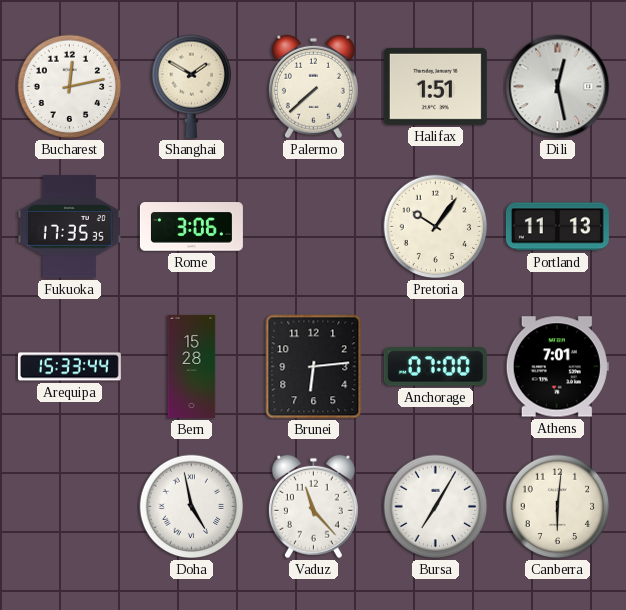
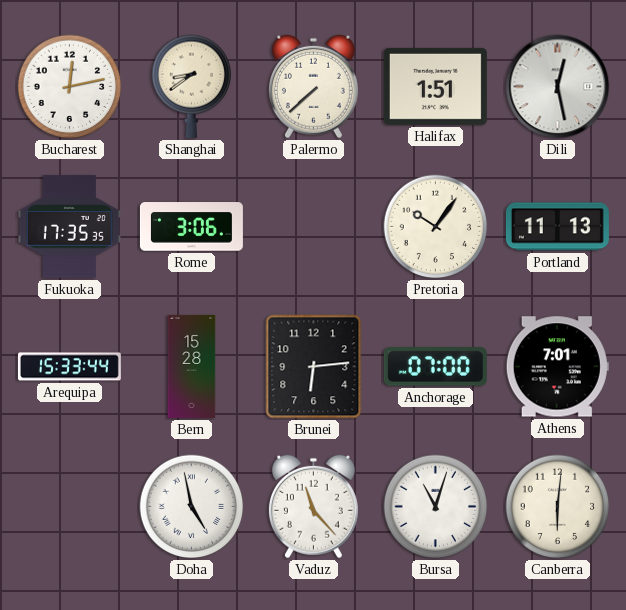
Shanghai: 1:50 -> 8:39 (192, 86)
Bursa: 7:05 -> 11:03 (436, 507)
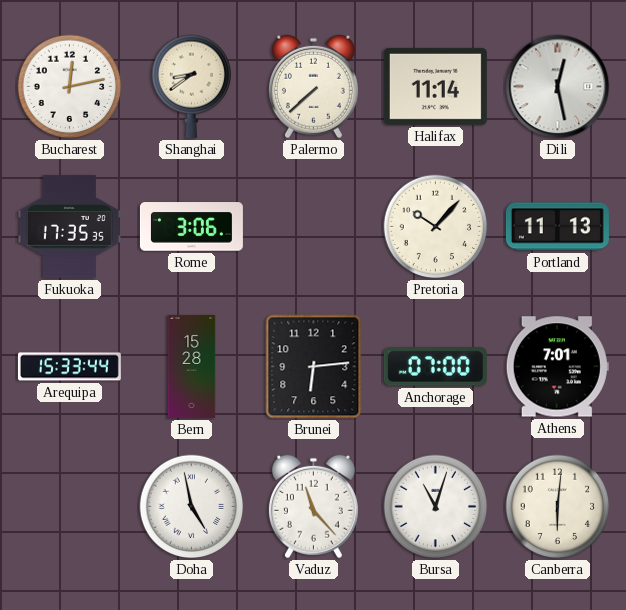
Halifax: 1:51 -> 11:14 (435, 86)
Pretoria: 10:06 -> 10:07 (436, 227)
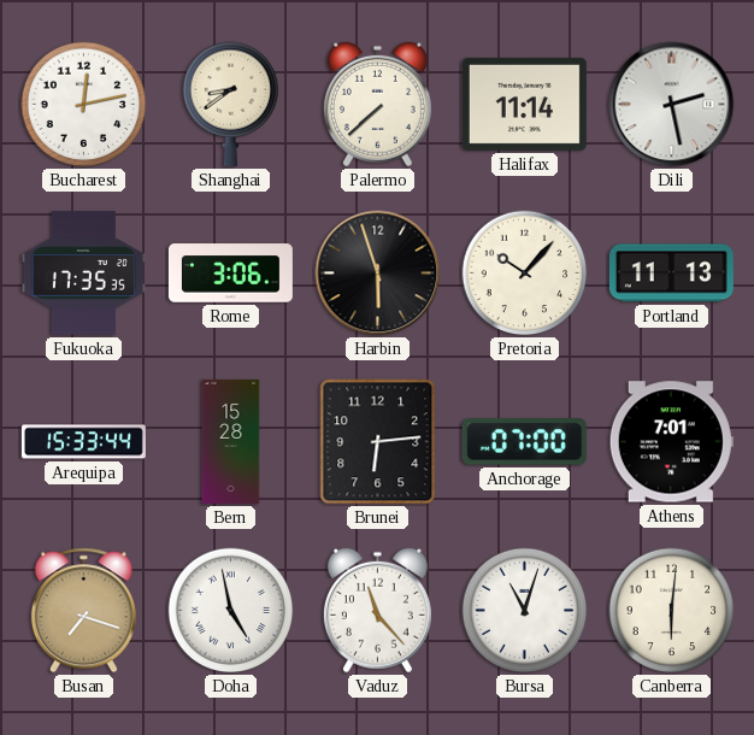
Dili: 12:28 -> 2:28 (672, 105)
Harbin: none -> 5:57 (378, 274)
Busan: none -> 7:18 (83, 611)
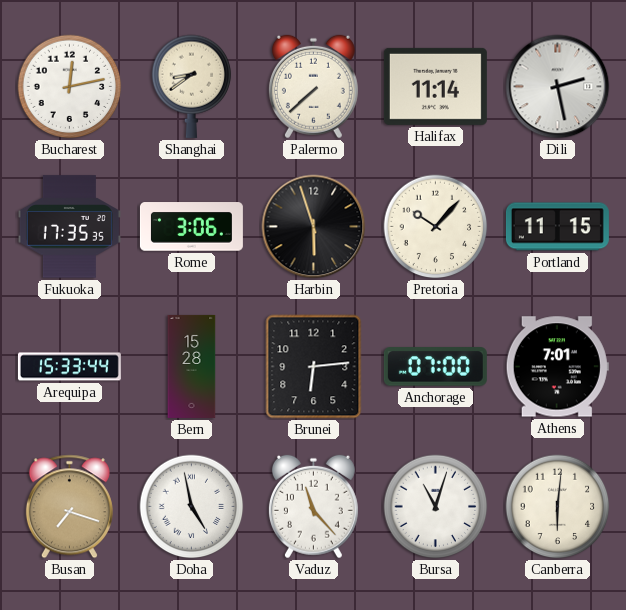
Portland: 11:13 -> 11:15 (557, 227)
